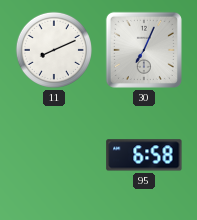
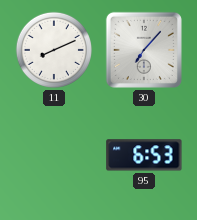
30: 7:04 -> 7:07 (144, 50)
95: 6:58 -> 6:53 (144, 155)
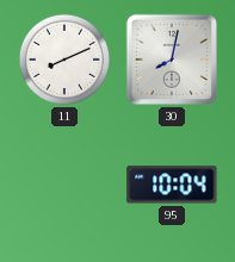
30: 7:07 -> 8:02 (172, 60)
95: 6:53 -> 10:04 (172, 185)
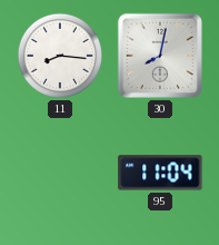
11: 8:11 -> 8:16 (60, 56)
95: 10:04 -> 11:04 (160, 173)
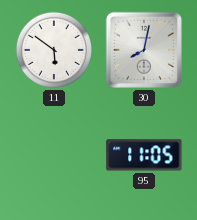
11: 8:16 -> 5:51 (54, 50)
95: 11:04 -> 11:05 (144, 155)
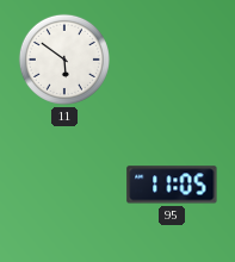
30: 8:02 -> none (144, 50)
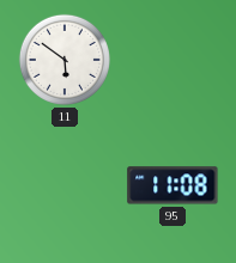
95: 11:05 -> 11:08 (173, 185)
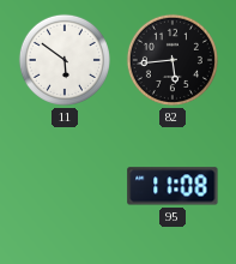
82: none -> 5:44 (173, 60)
